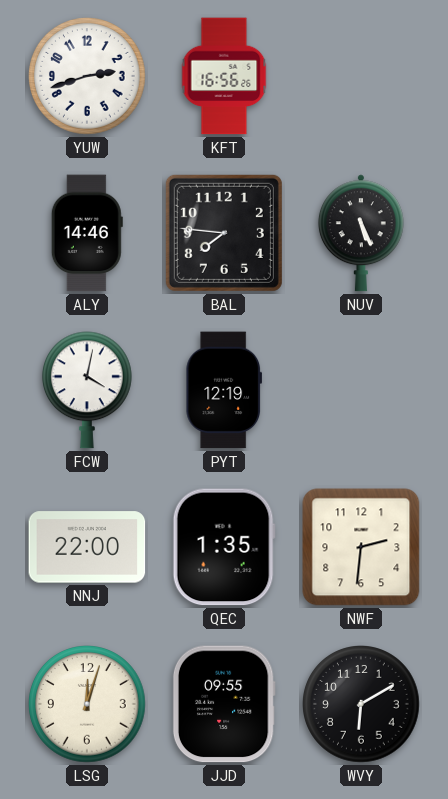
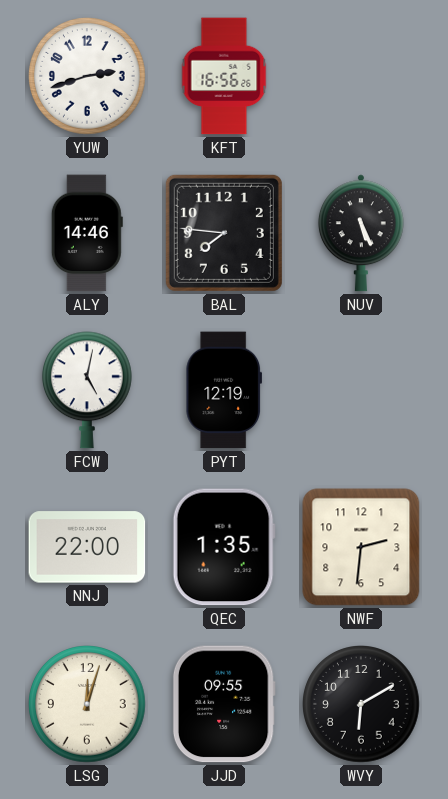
FCW: 4:02 -> 5:02 (87, 390)
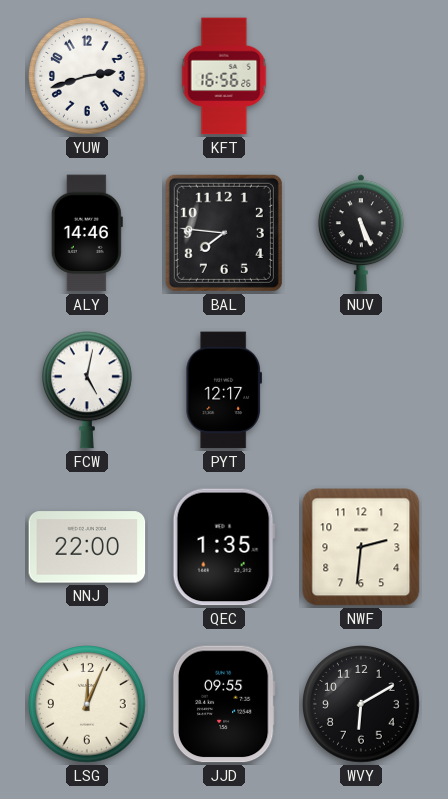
PYT: 12:19 -> 12:17 (223, 390)
LSG: 12:03 -> 12:04 (88, 705)
